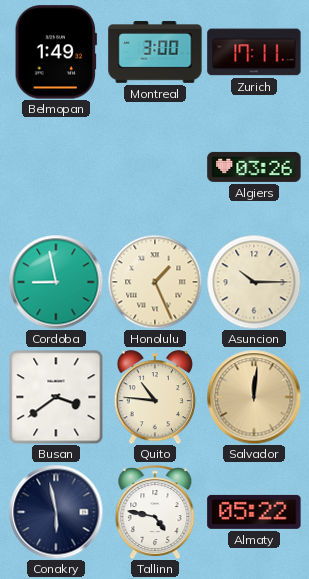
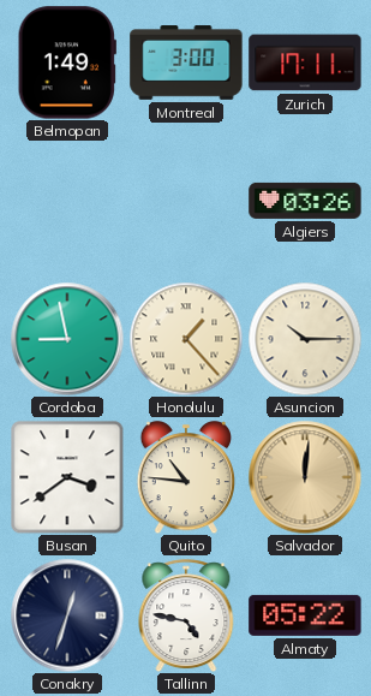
Honolulu: 1:26 -> 1:23 (186, 339)
Conakry: 5:58 -> 12:33 (67, 615)
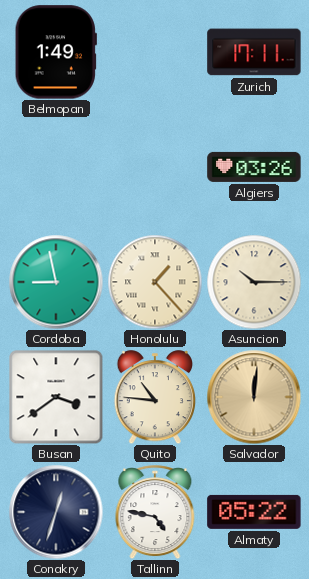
Montreal: 3:00 -> none (186, 63)
